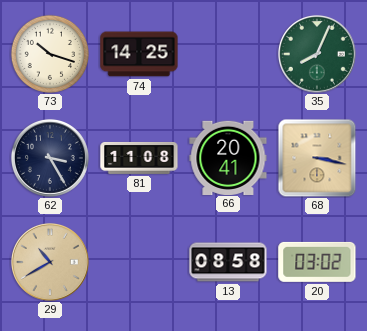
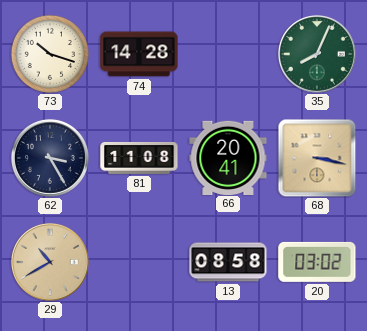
74: 14:25 -> 14:28 (139, 54)
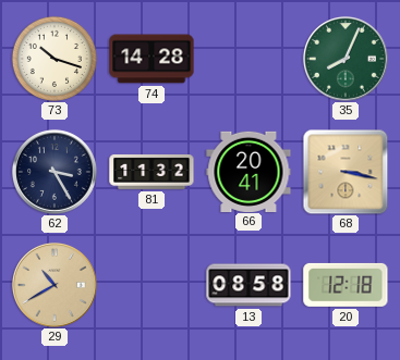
81: 11:08 -> 11:32 (151, 172)
20: 03:02 -> 12:18 (346, 285)
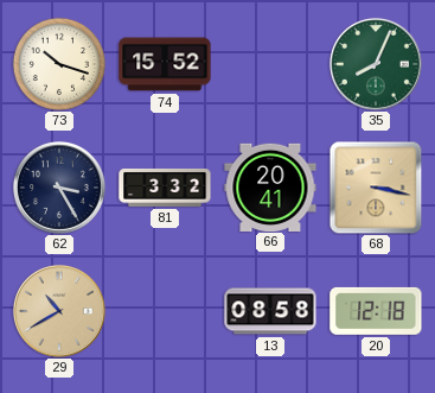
74: 14:28 -> 15:52 (165, 64)
81: 11:32 -> 3:32 (165, 188)
